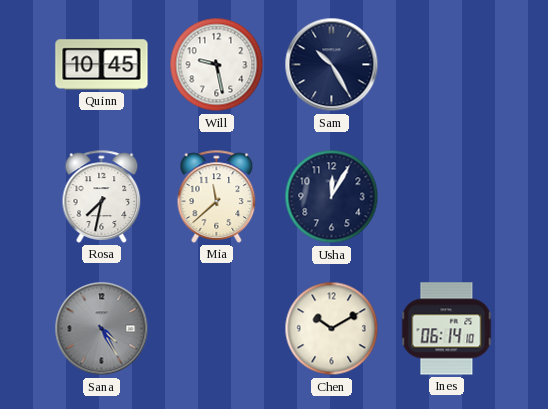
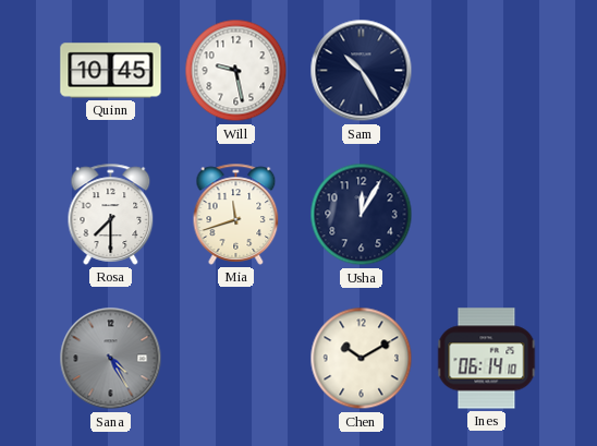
Rosa: 7:32 -> 7:30 (111, 214)
Mia: 11:38 -> 11:42 (236, 214)
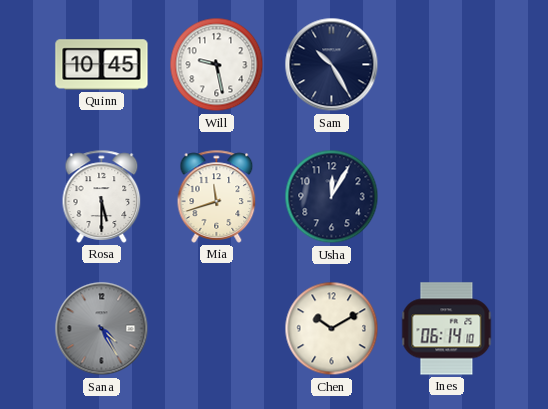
Rosa: 7:30 -> 5:30 (102, 196)
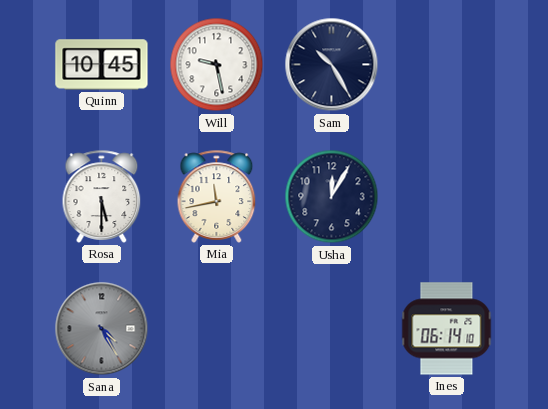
Mia: 11:42 -> 11:43 (217, 196)
Chen: 10:10 -> none (332, 329)
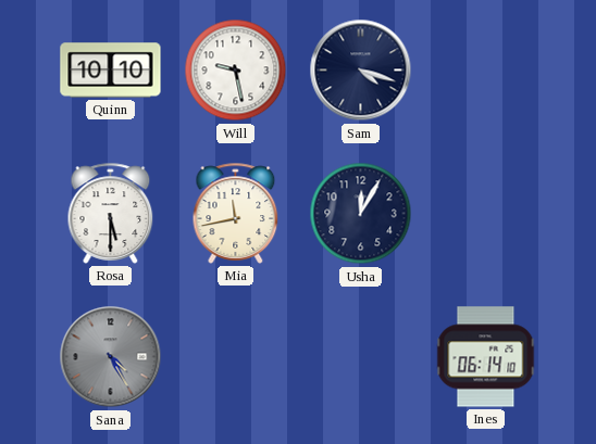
Quinn: 10:45 -> 10:10 (111, 71)
Sam: 10:25 -> 4:18 (361, 71)
